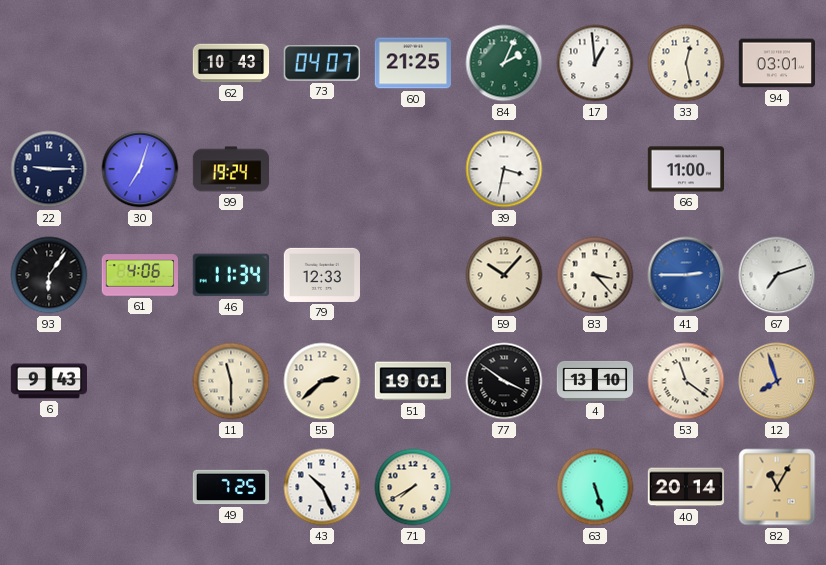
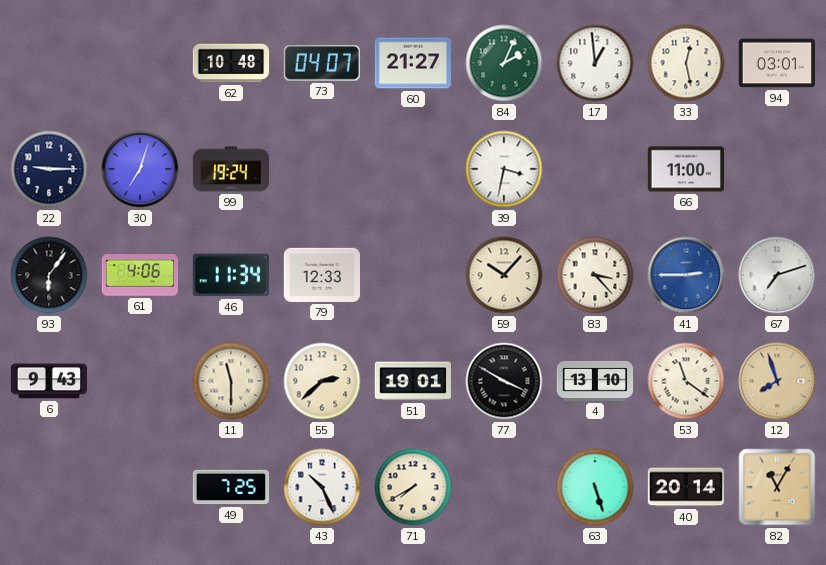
62: 10:43 -> 10:48 (231, 63)
60: 21:25 -> 21:27 (412, 63)
77: 3:51 -> 3:50 (504, 381)
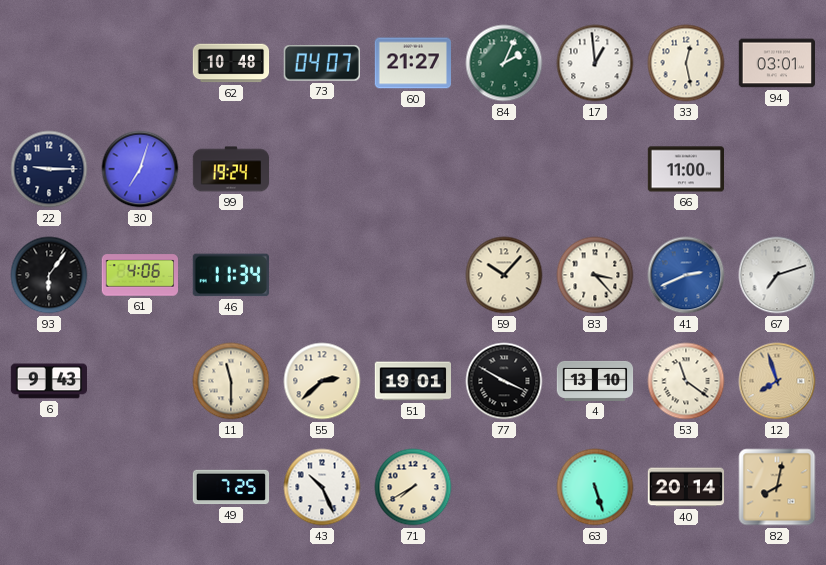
39: 3:32 -> none (504, 169)
79: 12:33 -> none (321, 275)
41: 2:45 -> 2:41 (686, 275)
82: 11:05 -> 8:02 (777, 487)
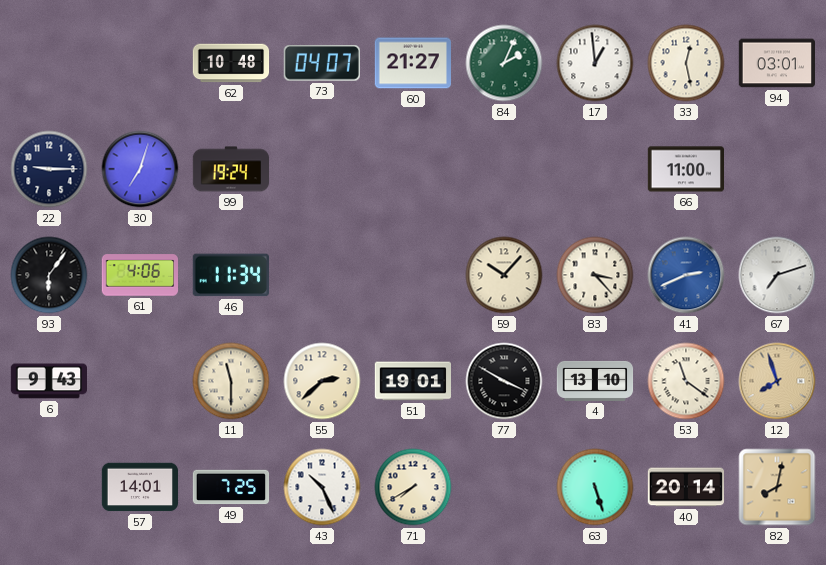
57: none -> 14:01 (140, 487)
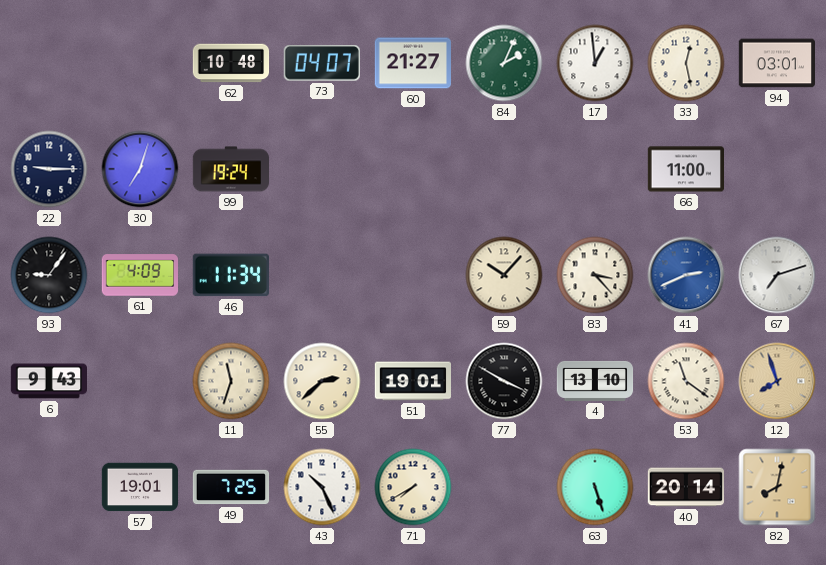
93: 6:06 -> 9:06 (49, 275)
61: 4:06 -> 4:09 (139, 275)
11: 11:30 -> 11:33 (231, 381)
57: 14:01 -> 19:01 (140, 487)
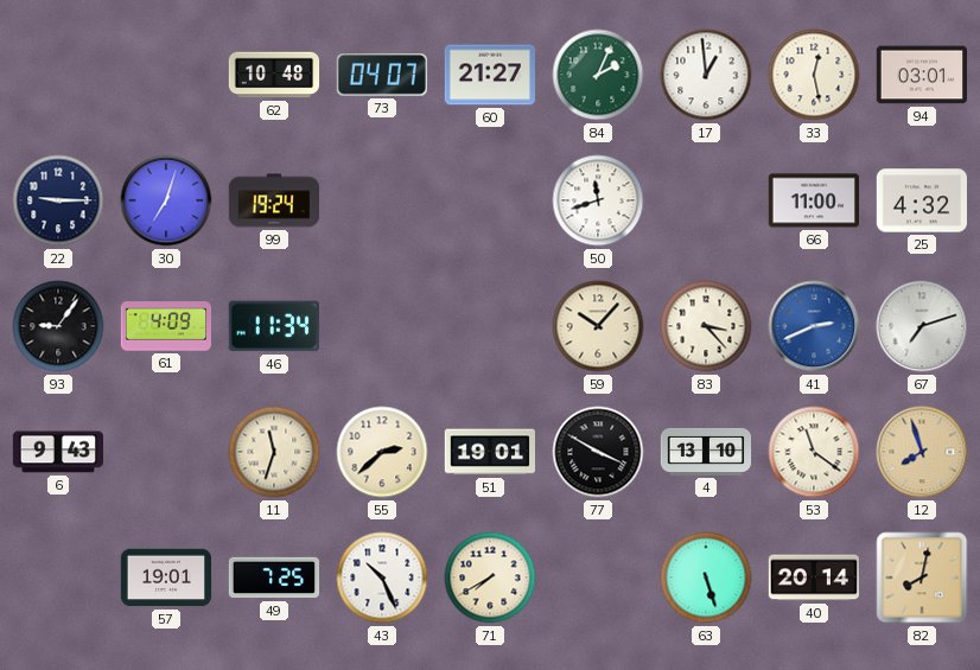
50: none -> 11:42 (598, 200)
25: none -> 4:32 (921, 200)
